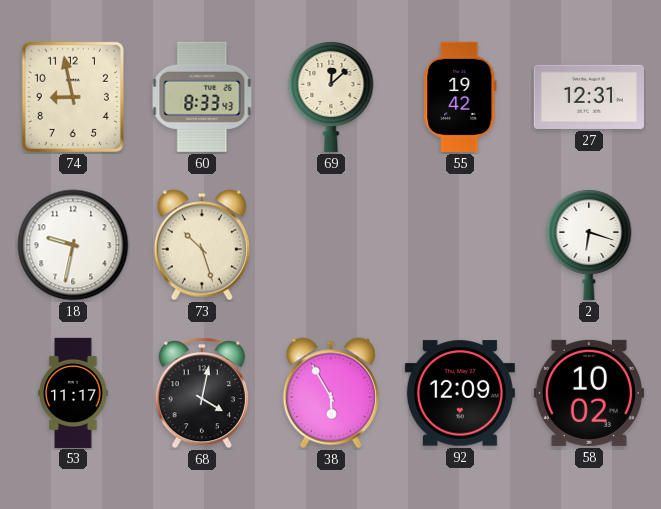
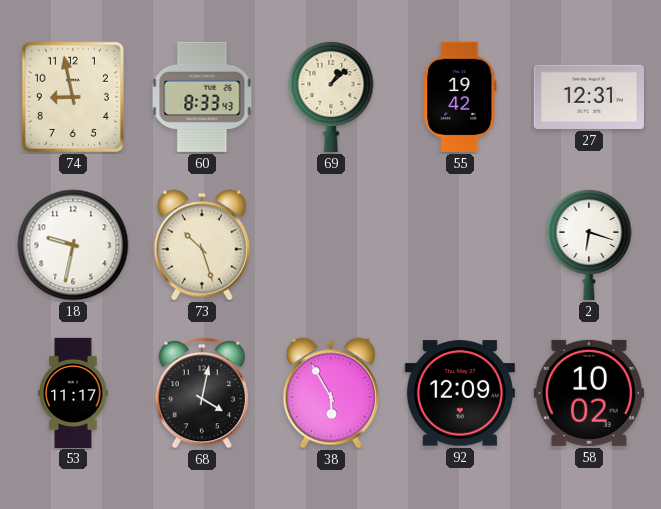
69: 12:08 -> 1:08 (331, 96)
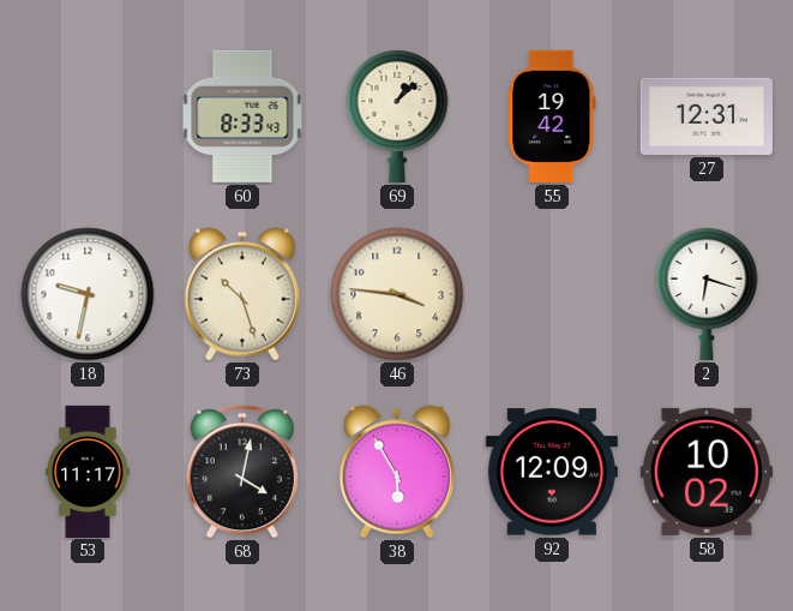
74: 8:58 -> none (73, 97)
46: none -> 3:46 (397, 294)
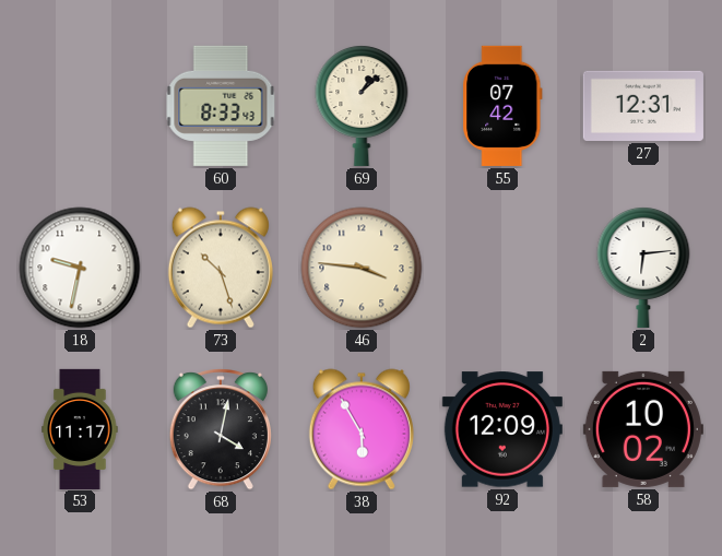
55: 19:42 -> 07:42 (502, 106)
2: 6:18 -> 6:14 (643, 267)
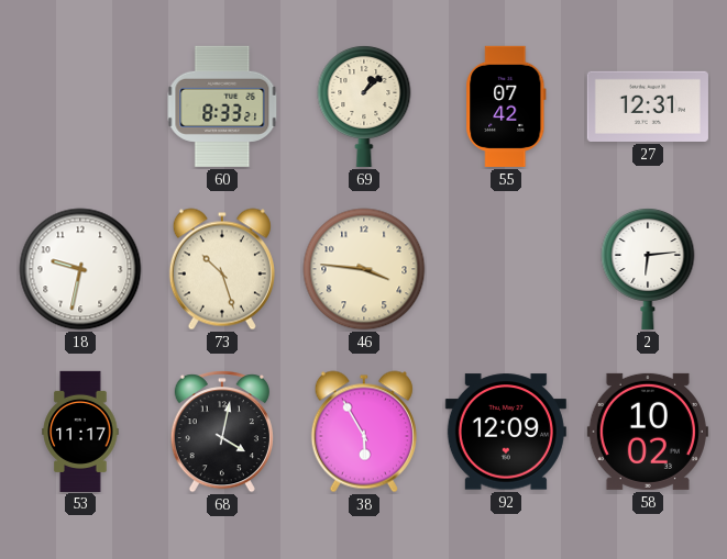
60: 8:33:43 -> 8:33:21 (222, 107)
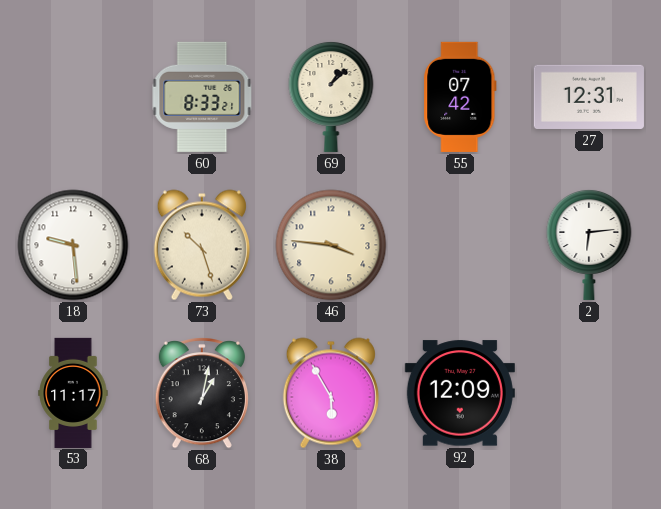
18: 9:32 -> 9:29 (73, 245)
68: 4:02 -> 1:02 (202, 393)
58: 10:02 -> none (648, 432)
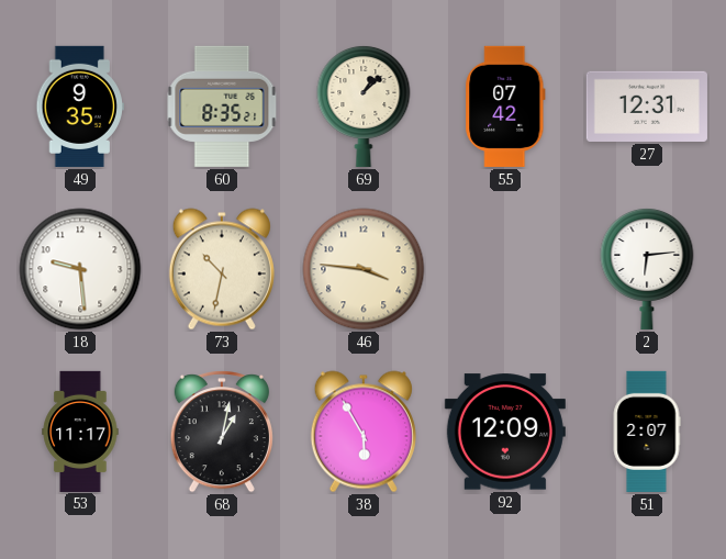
49: none -> 9:35 (79, 107)
60: 8:33 -> 8:35 (222, 107)
73: 10:27 -> 10:32 (222, 269)
51: none -> 2:07 (647, 432)
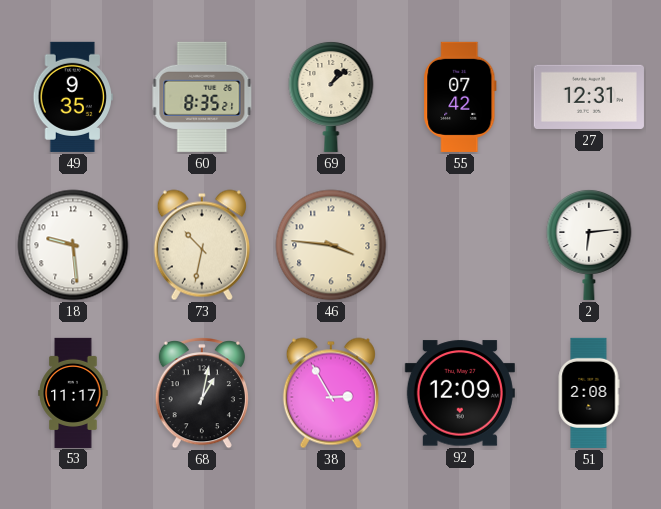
38: 5:55 -> 2:55 (331, 393)
51: 2:07 -> 2:08 (589, 393)
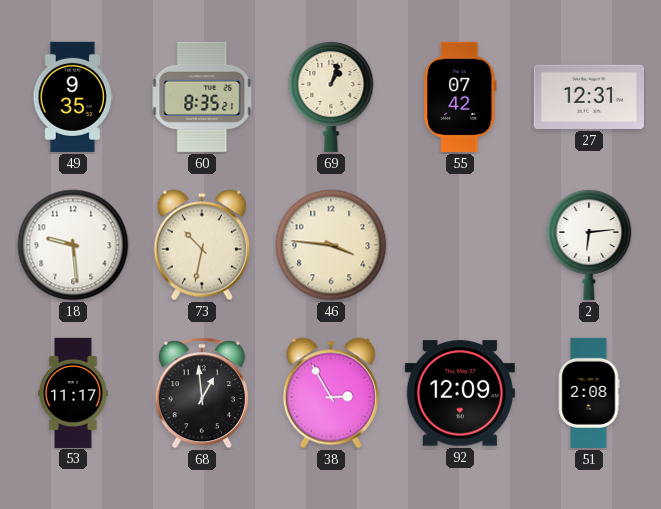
69: 1:08 -> 1:03 (331, 96)
68: 1:02 -> 12:59 (202, 393)
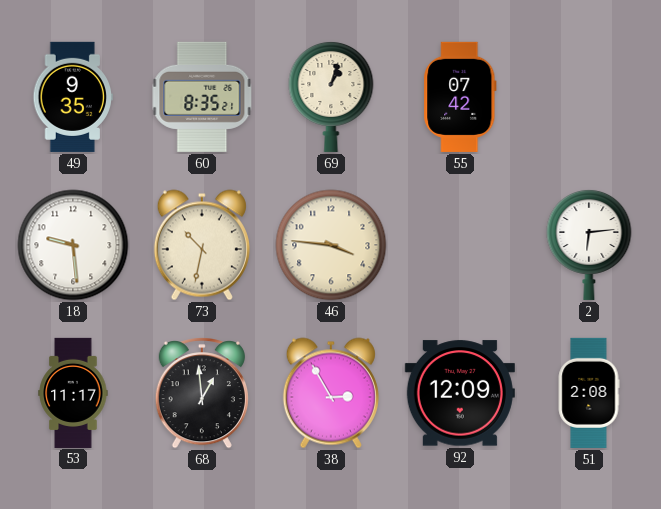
27: 12:31 -> none (589, 97)
